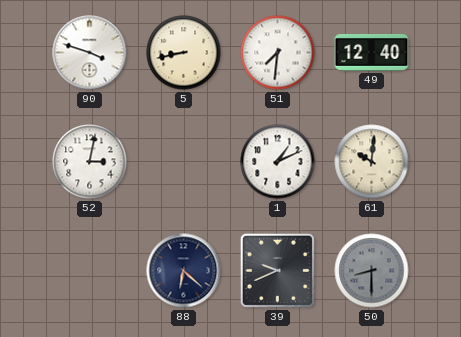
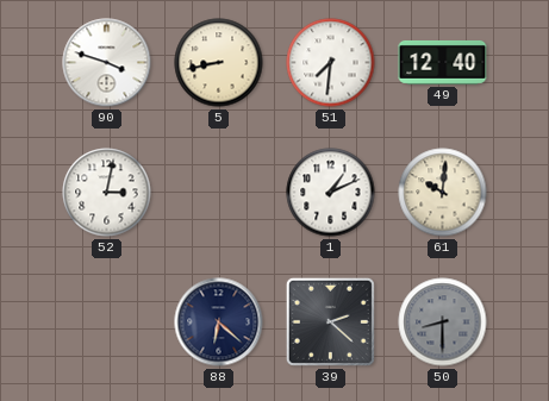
39: 9:41 -> 2:22 (330, 321)
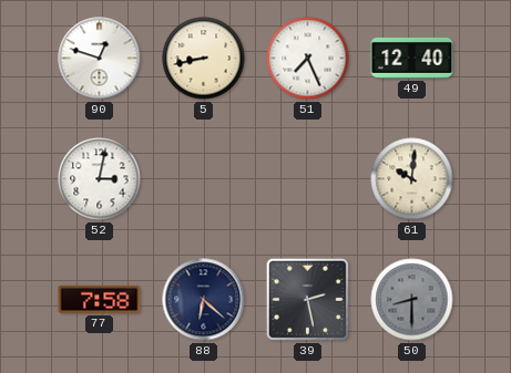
90: 3:48 -> 12:48 (100, 59)
51: 7:31 -> 7:26 (308, 59)
1: 1:11 -> none (331, 193)
77: none -> 7:58 (100, 299)
39: 2:22 -> 2:28 (307, 299)
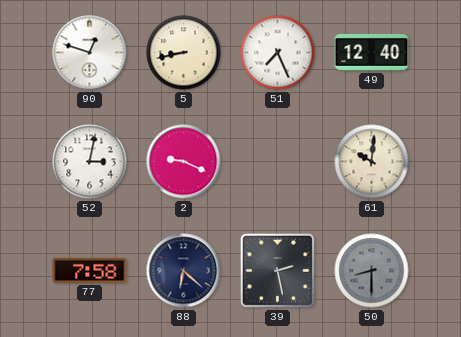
2: none -> 9:19 (184, 162)
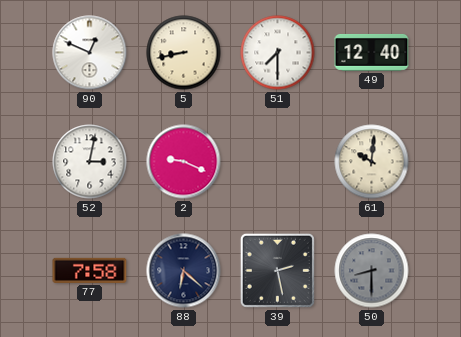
90: 12:48 -> 12:49 (90, 53)
51: 7:26 -> 7:30 (278, 53)
